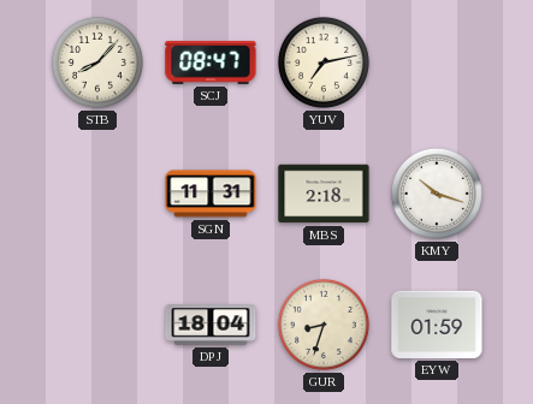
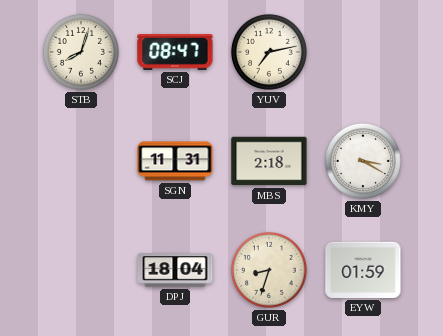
STB: 8:07 -> 8:03 (81, 52)
KMY: 10:18 -> 3:20 (363, 161)
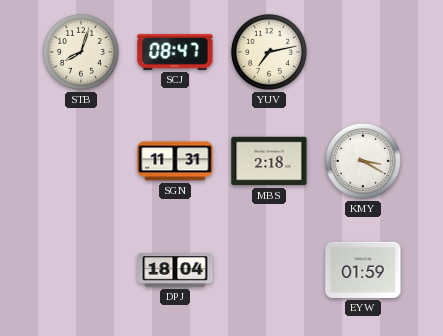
GUR: 8:33 -> none (269, 270)
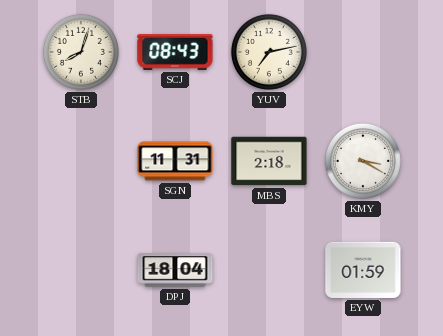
SCJ: 08:47 -> 08:43 (175, 53)
